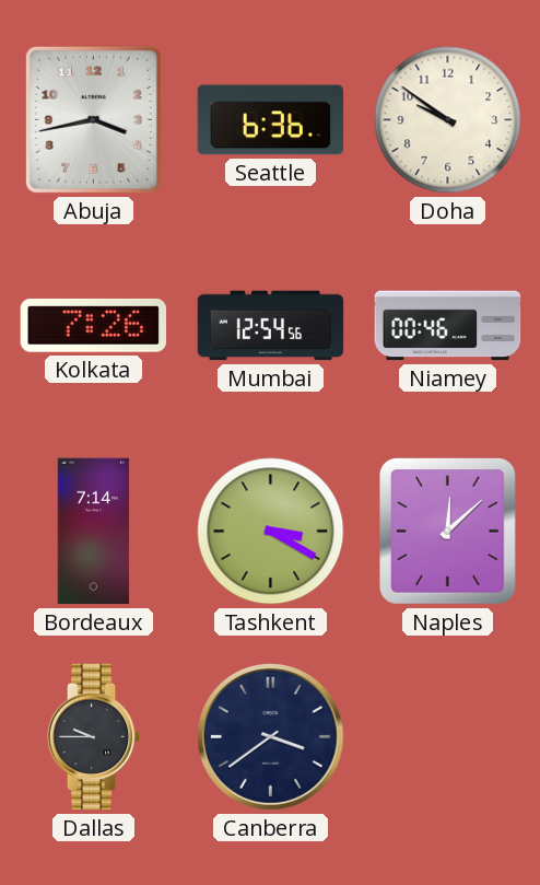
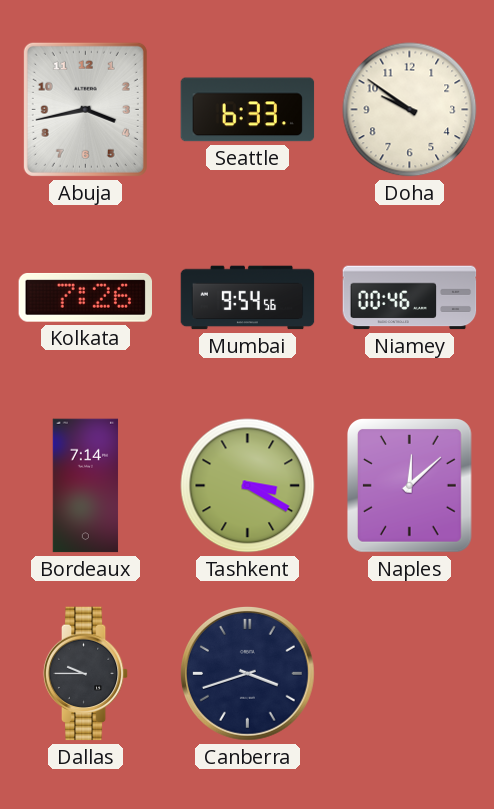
Seattle: 6:36 -> 6:33 (248, 110)
Mumbai: 12:54 -> 9:54 (248, 298)
Canberra: 3:39 -> 3:42 (248, 674)
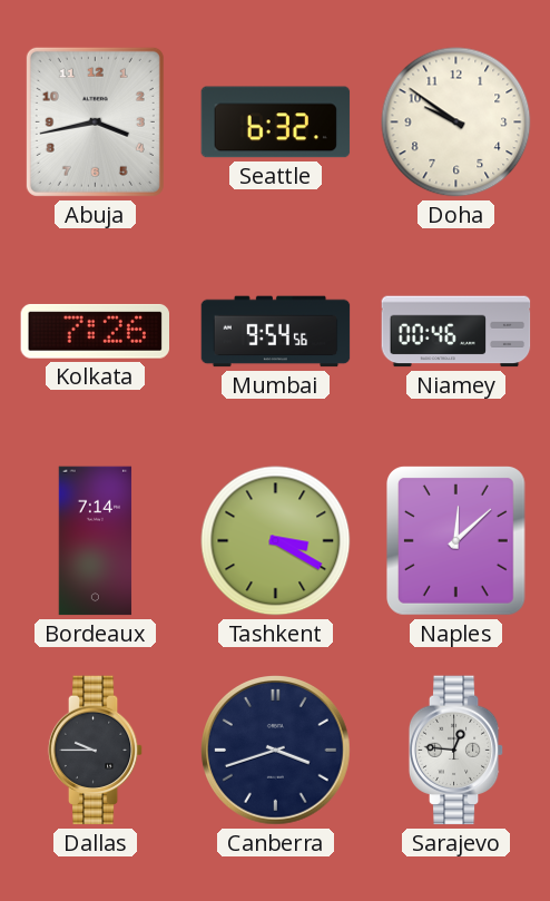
Seattle: 6:33 -> 6:32 (276, 123)
Sarajevo: none -> 12:46 (456, 751)
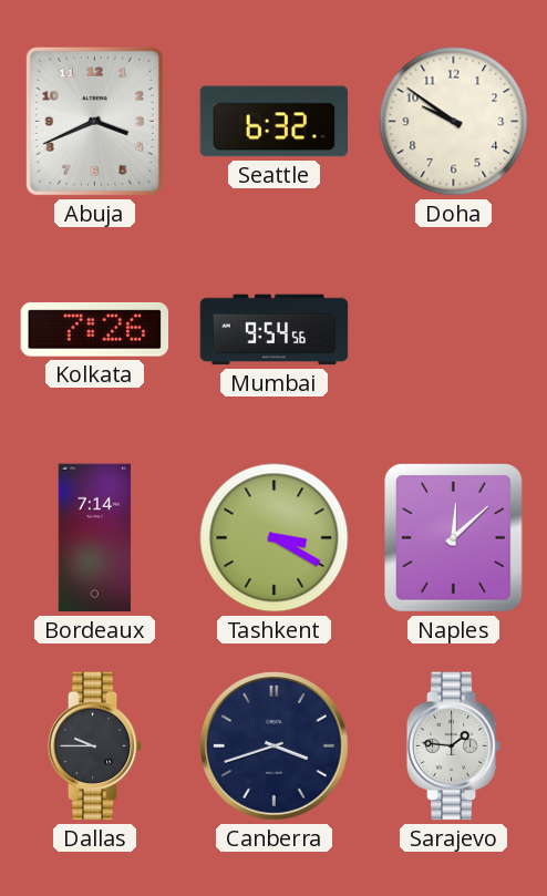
Abuja: 3:43 -> 3:41 (94, 121)
Niamey: 00:46 -> none (456, 332)
Sarajevo: 12:46 -> 1:46 (454, 746)
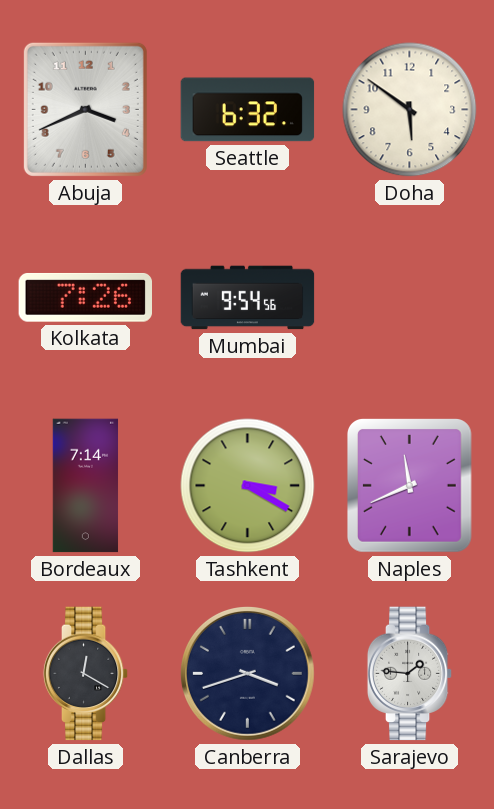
Doha: 9:51 -> 5:51 (410, 110)
Naples: 12:08 -> 11:41 (410, 486)
Dallas: 9:45 -> 12:20 (86, 674)
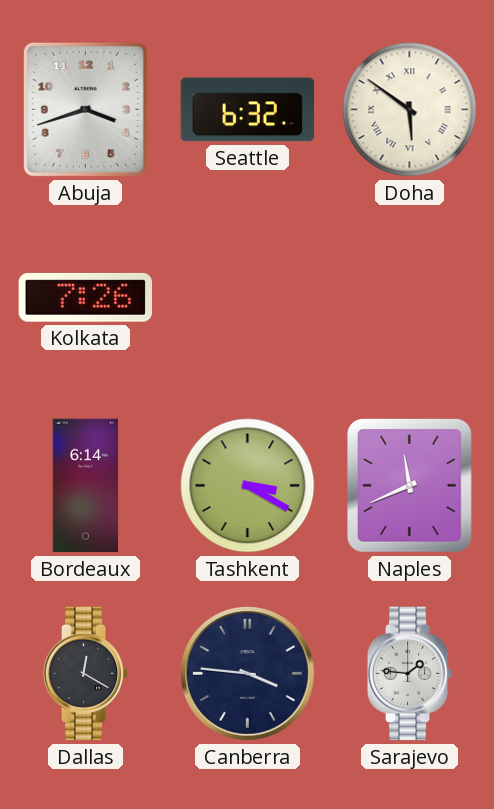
Abuja: 3:41 -> 3:42 (85, 109)
Doha numerals: Arabic -> Roman (410, 110)
Mumbai: 9:54 -> none (248, 298)
Bordeaux: 7:14 -> 6:14 (86, 486)
Canberra: 3:42 -> 3:46 (248, 674)
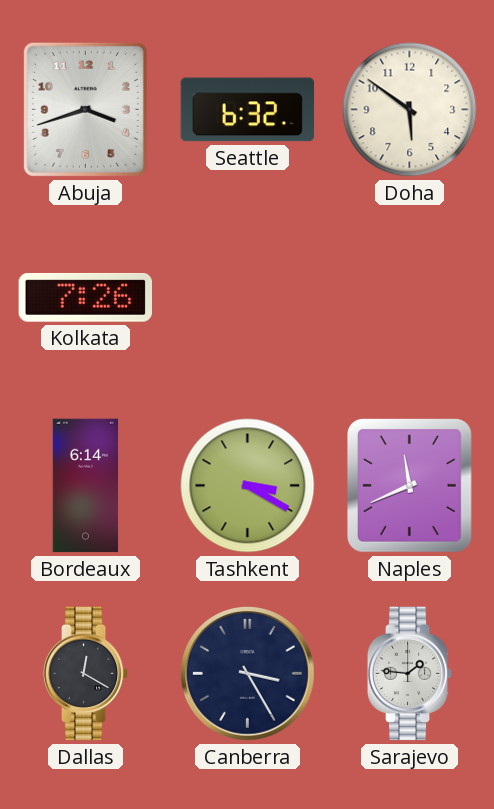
Doha numerals: Roman -> Arabic (410, 110)
Canberra: 3:46 -> 3:25 (248, 674)
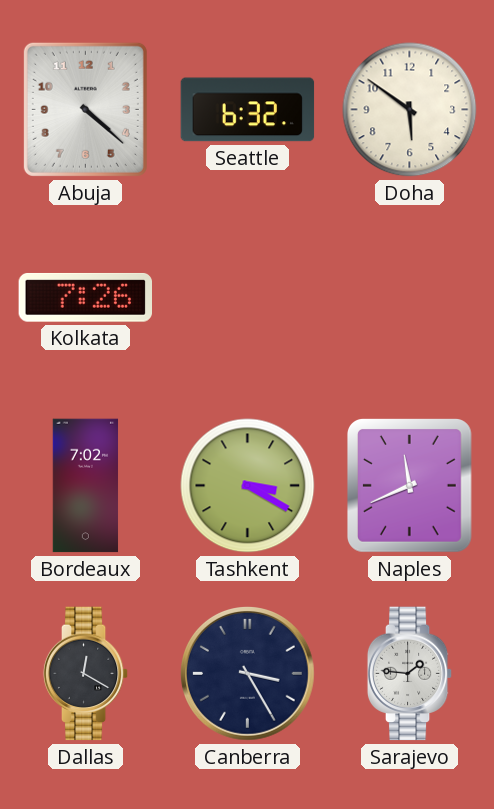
Abuja: 3:42 -> 4:22 (85, 109)
Bordeaux: 6:14 -> 7:02 (86, 486)
